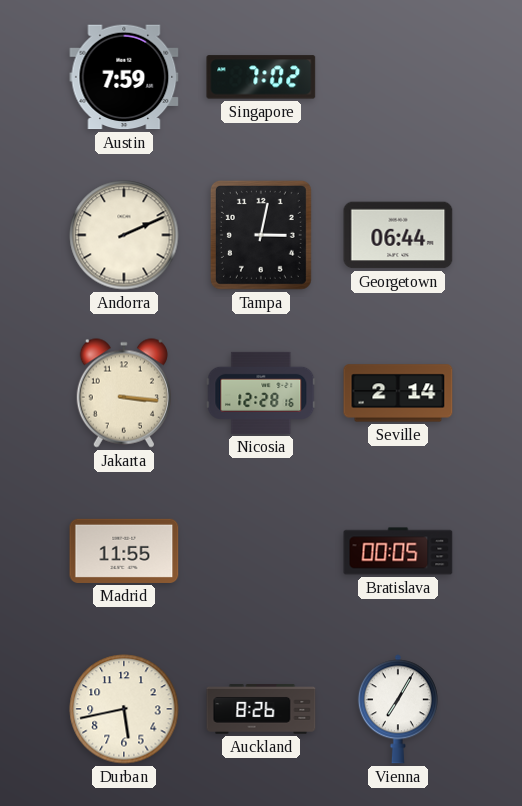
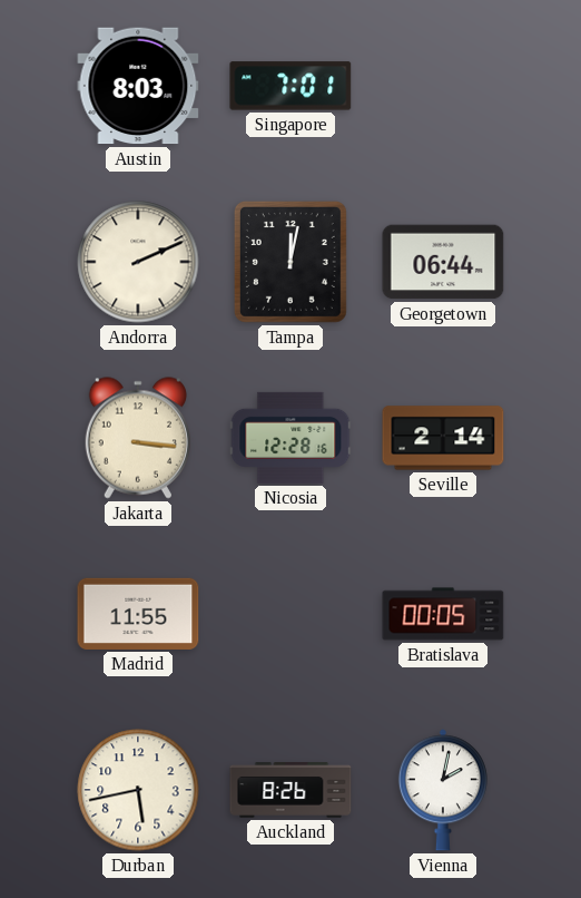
Austin: 7:59 -> 8:03 (138, 86)
Singapore: 7:02 -> 7:01 (290, 86)
Tampa: 3:02 -> 12:02 (290, 262)
Vienna: 7:05 -> 2:02 (443, 790)
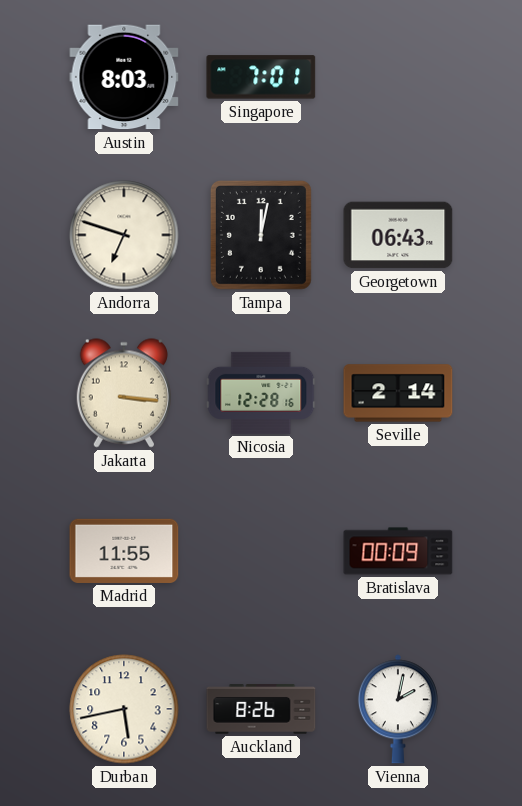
Andorra: 2:11 -> 6:48 (124, 235)
Georgetown: 06:44 -> 06:43 (398, 235)
Bratislava: 00:05 -> 00:09 (398, 551)
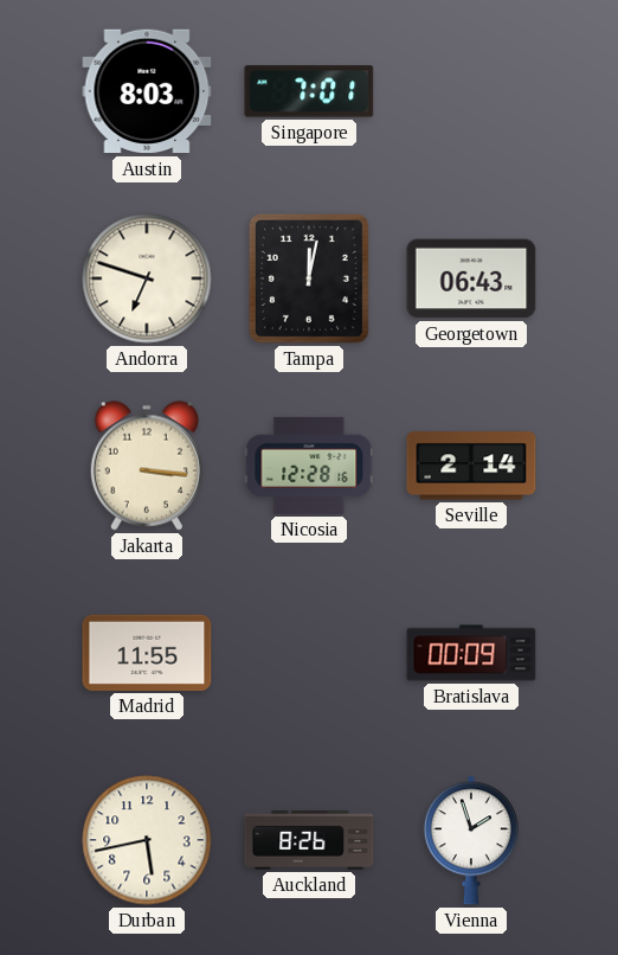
Vienna: 2:02 -> 1:57 (471, 840)
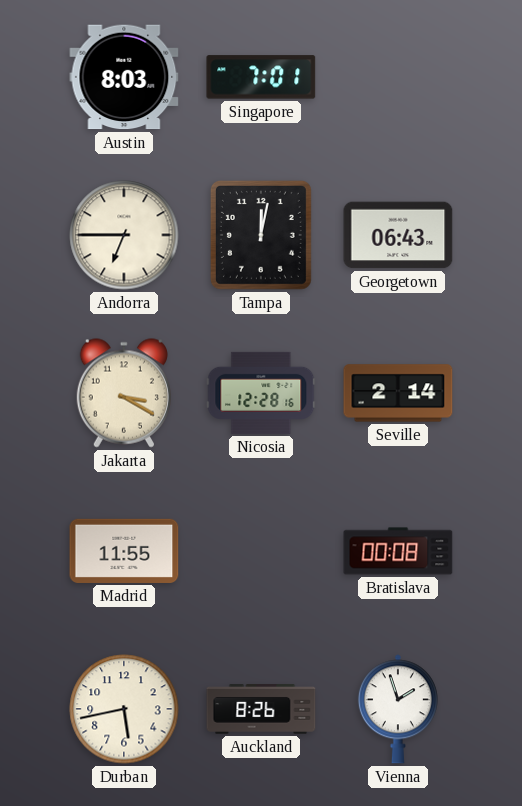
Andorra: 6:48 -> 6:45 (124, 235)
Jakarta: 3:16 -> 3:20 (124, 393)
Bratislava: 00:09 -> 00:08 (398, 551)
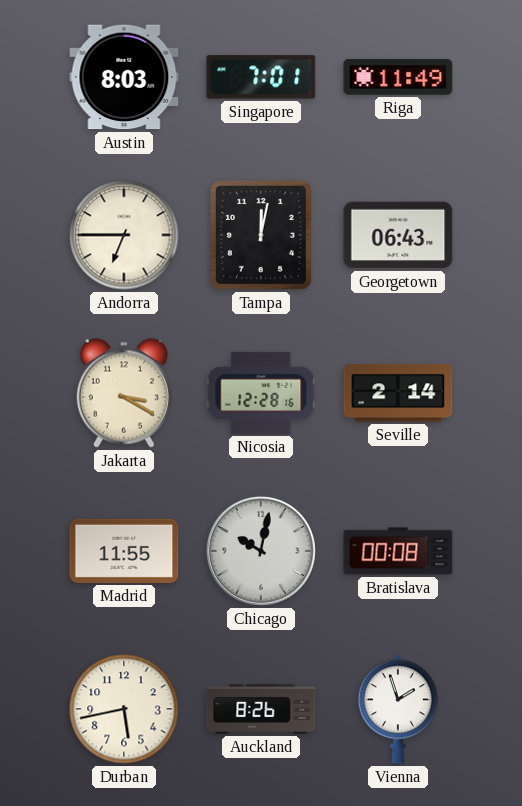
Riga: none -> 11:49 (398, 77)
Chicago: none -> 10:02 (261, 551)
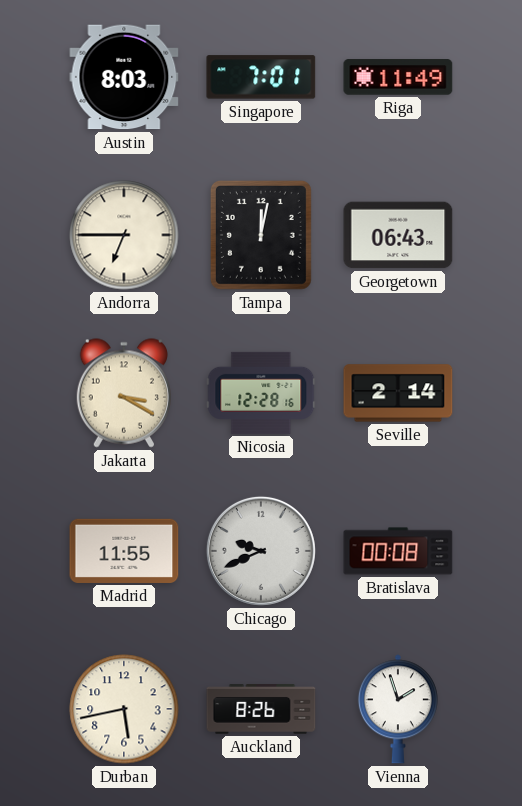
Chicago: 10:02 -> 9:41 (261, 551)
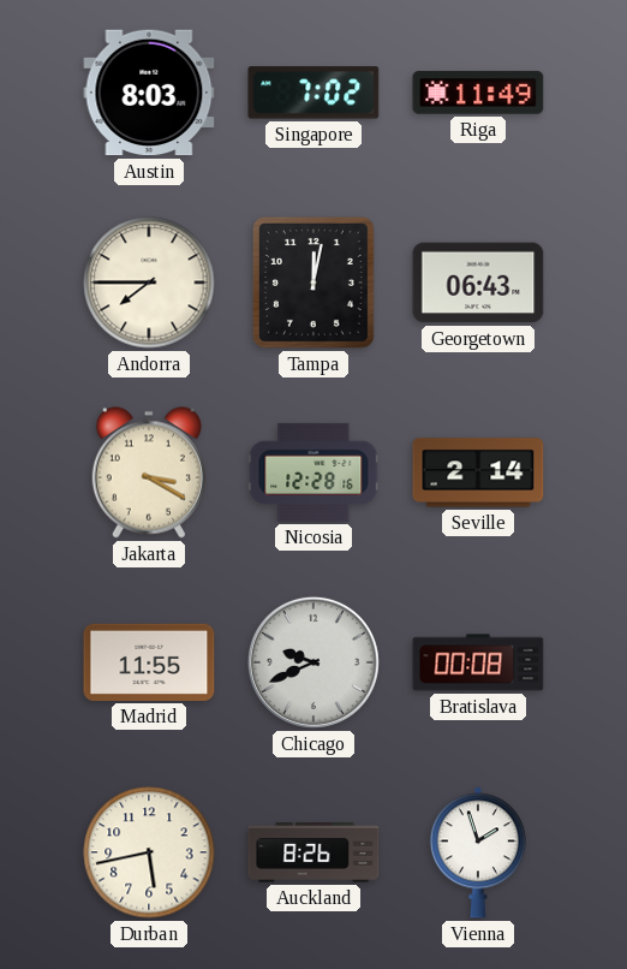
Singapore: 7:01 -> 7:02 (313, 93)
Andorra: 6:45 -> 7:45 (149, 283)
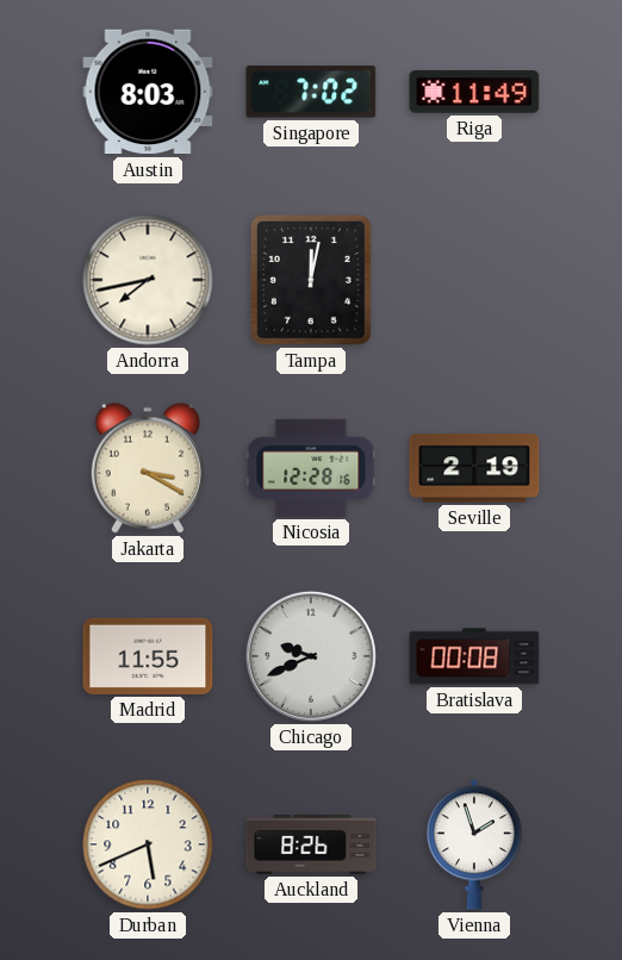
Andorra: 7:45 -> 7:43 (148, 280)
Georgetown: 06:43 -> none (478, 283)
Seville: 2:14 -> 2:19 (474, 468)
Durban: 5:43 -> 5:41 (148, 844)
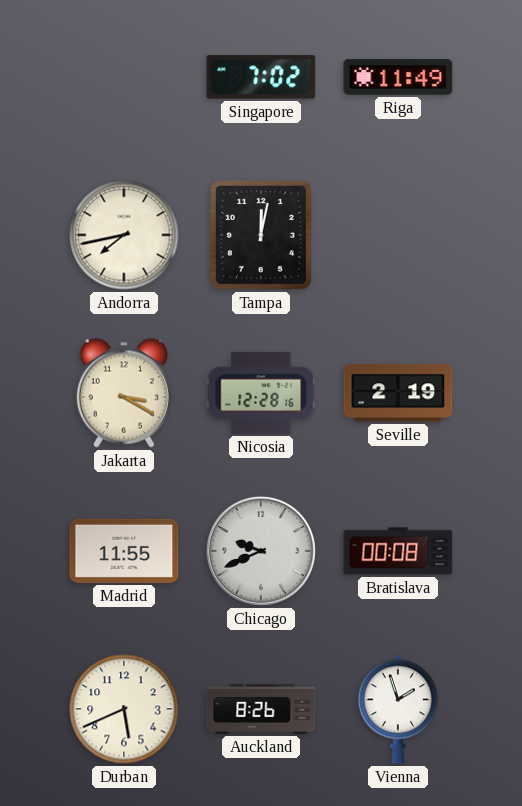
Austin: 8:03 -> none (148, 92)
